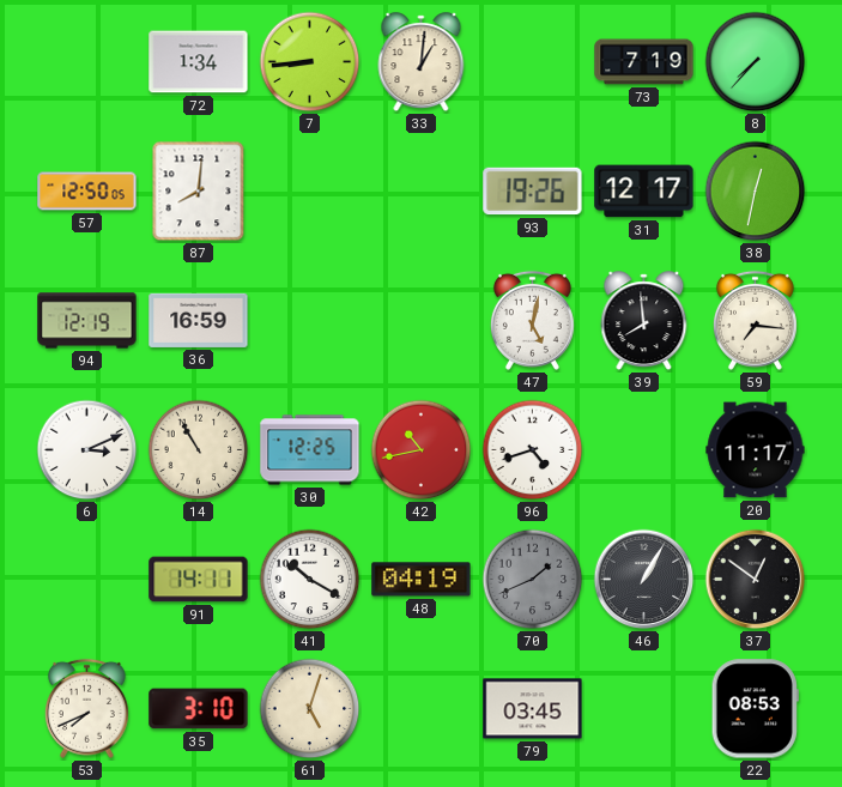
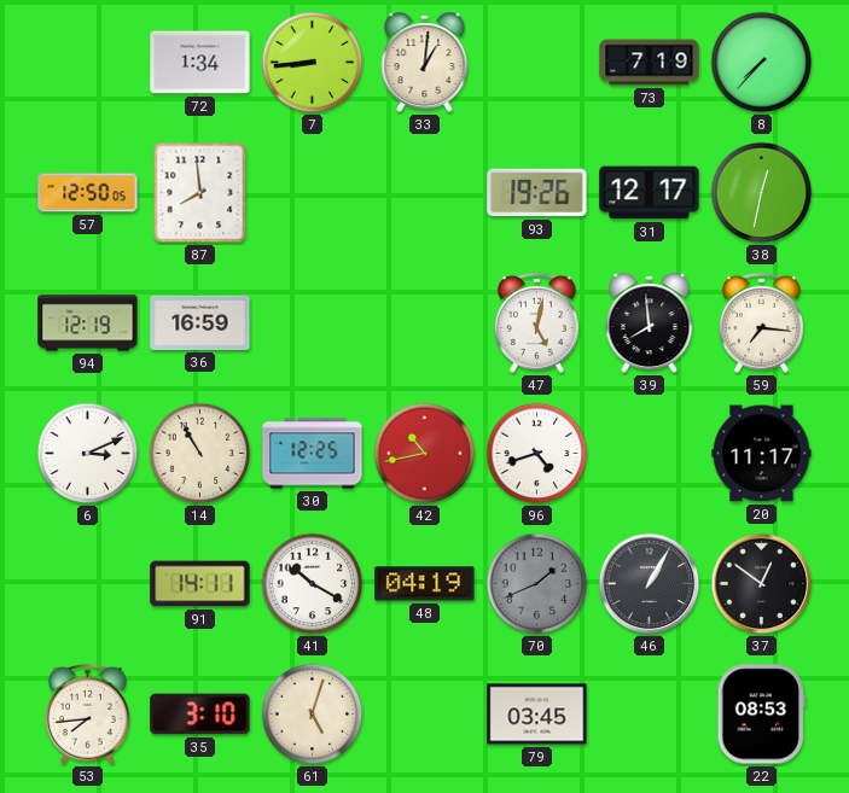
87: 8:01 -> 7:59 (200, 193)
53: 7:41 -> 7:44 (87, 713)
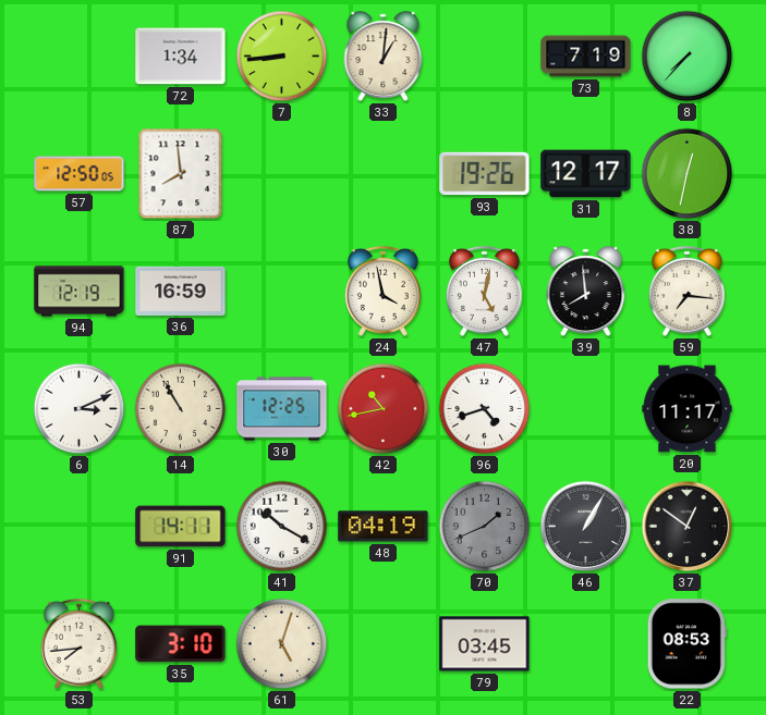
24: none -> 3:58 (382, 291)
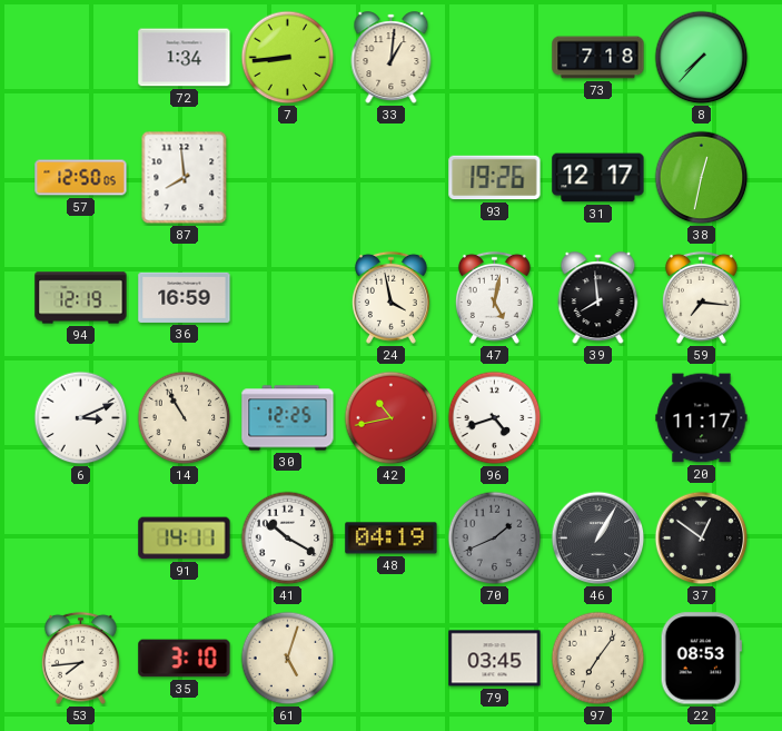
73: 7:19 -> 7:18 (598, 58)
97: none -> 7:06 (598, 659)
